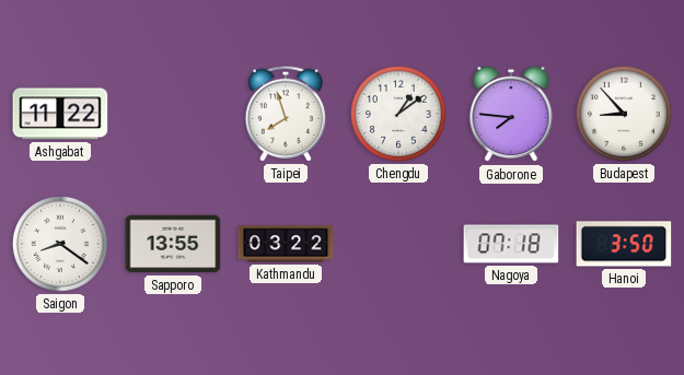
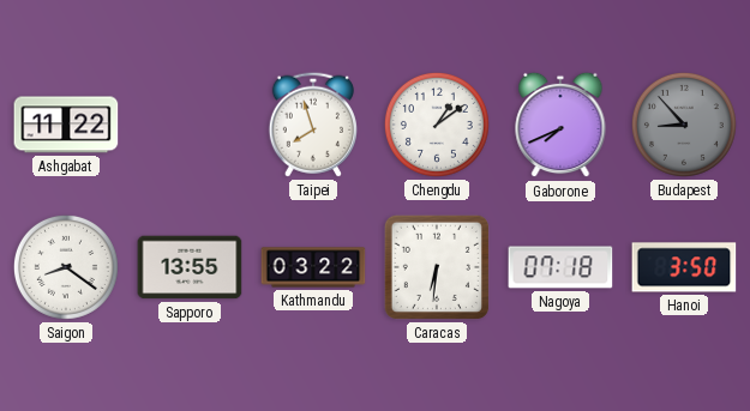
Gaborone: 7:46 -> 7:41 (560, 125)
Budapest dial: white -> grey (684, 125)
Caracas: none -> 6:31 (437, 267)
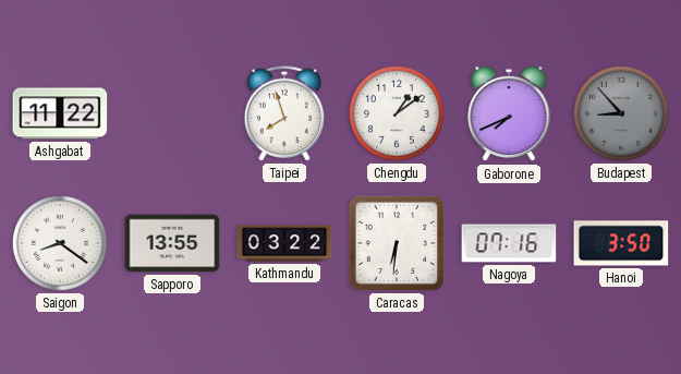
Nagoya: 07:18 -> 07:16 (509, 243)
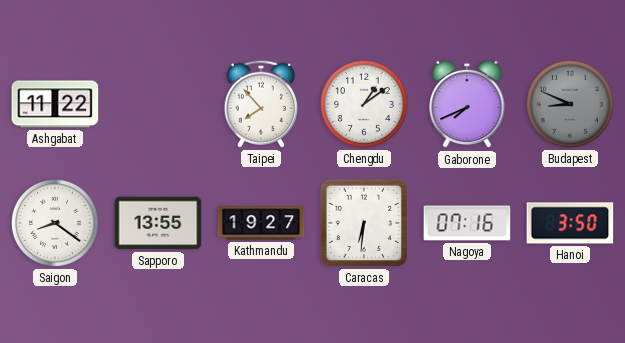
Taipei: 7:57 -> 7:53 (261, 104)
Budapest: 8:53 -> 8:49 (570, 104)
Kathmandu: 03:22 -> 19:27 (261, 223)
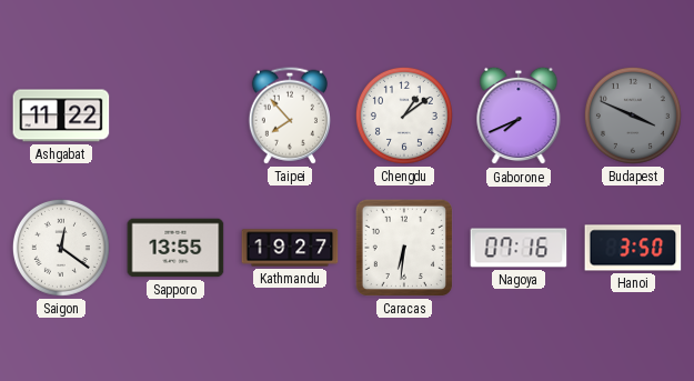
Budapest: 8:49 -> 3:49 (633, 116)
Saigon: 8:21 -> 12:21 (61, 248)
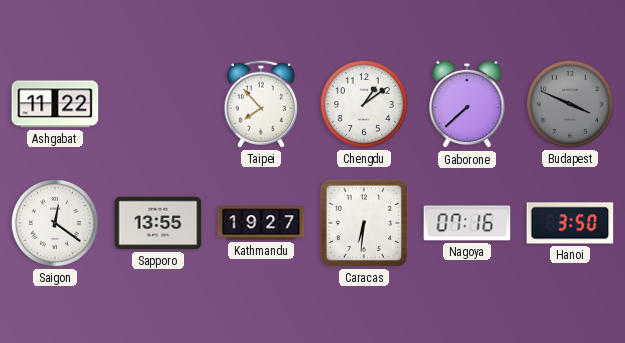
Gaborone: 7:41 -> 7:38 (467, 104)
